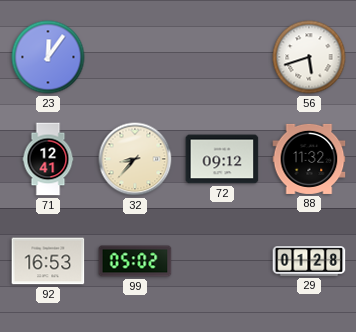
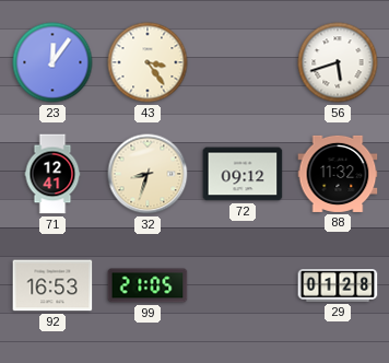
43: none -> 3:24 (148, 62)
32: 8:37 -> 8:33 (148, 174)
99: 05:02 -> 21:05 (148, 285)
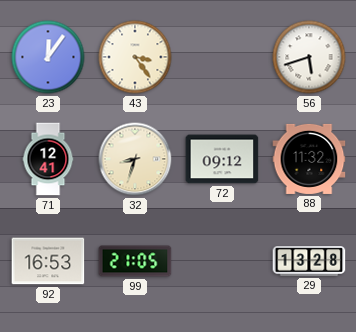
29: 01:28 -> 13:28 (309, 262)
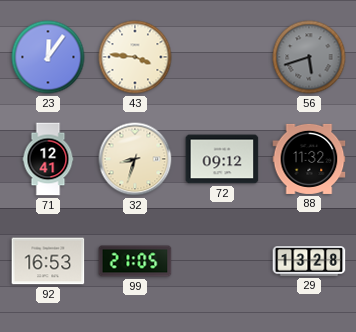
43: 3:24 -> 3:46 (135, 57)
56 dial: white -> grey (309, 57)
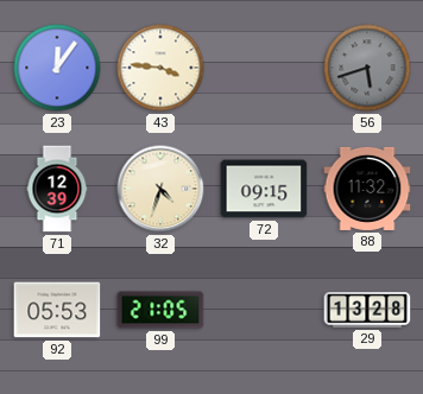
71: 12:41 -> 12:39 (57, 189)
32: 8:33 -> 4:33 (160, 189)
72: 09:12 -> 09:15 (264, 189)
92: 16:53 -> 05:53 (57, 310)
